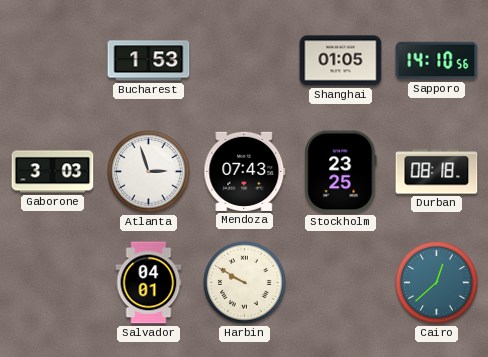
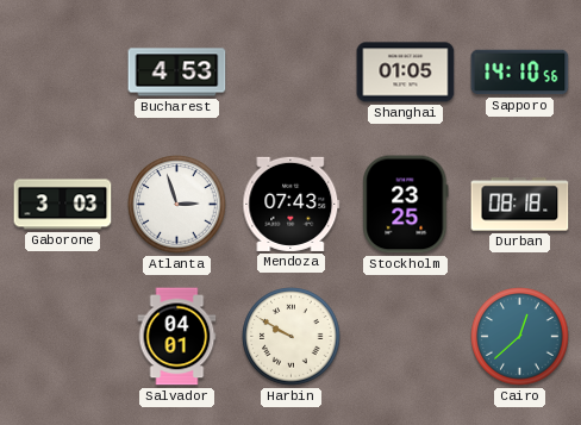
Bucharest: 1:53 -> 4:53 (177, 73)
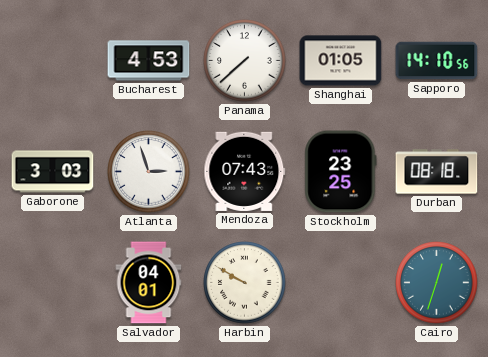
Panama: none -> 7:38 (245, 61)
Cairo: 12:38 -> 12:33 (437, 283)
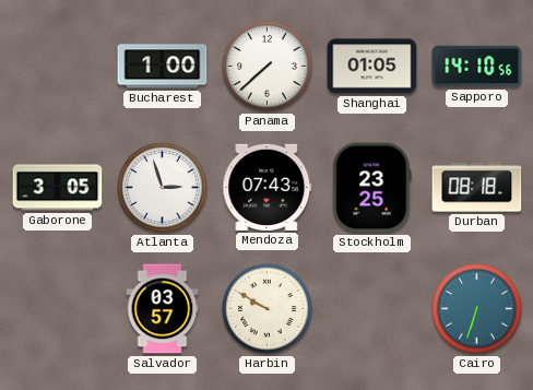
Bucharest: 4:53 -> 1:00 (163, 67)
Gaborone: 3:03 -> 3:05 (58, 188)
Salvador: 04:01 -> 03:57 (163, 309)
Cairo: 12:33 -> 6:33 (477, 309)
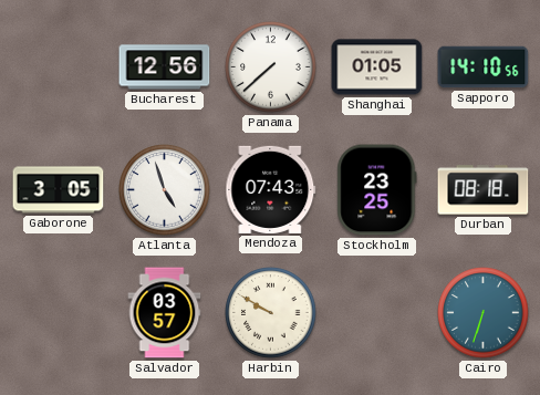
Bucharest: 1:00 -> 12:56 (165, 67)
Atlanta: 2:57 -> 4:57 (165, 190)
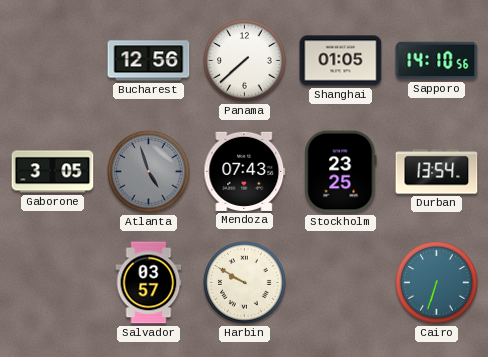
Atlanta dial: white -> grey (149, 172)
Durban: 08:18 -> 13:54 (437, 172)
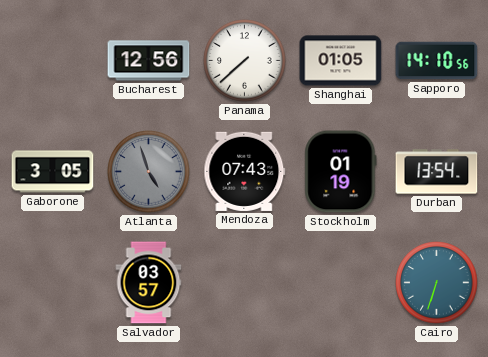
Stockholm: 23:25 -> 01:19 (341, 172)
Harbin: 9:50 -> none (245, 283)
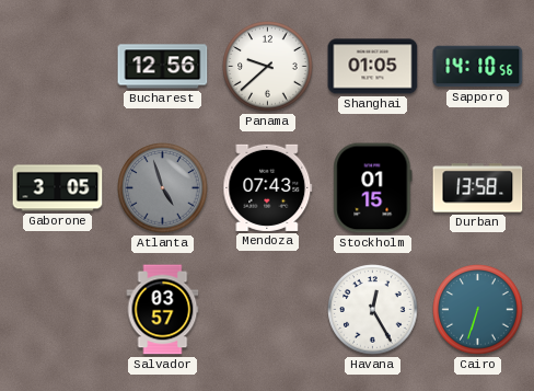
Panama: 7:38 -> 9:38 (268, 67)
Stockholm: 01:19 -> 01:15 (373, 188)
Durban: 13:54 -> 13:58 (478, 188)
Havana: none -> 12:25 (373, 310)
